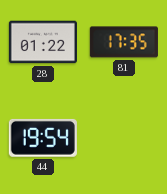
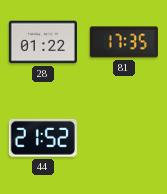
44: 19:54 -> 21:52 (43, 138)
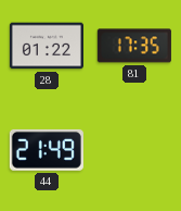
44: 21:52 -> 21:49 (47, 150)
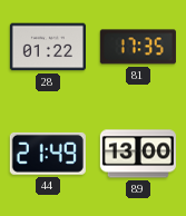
89: none -> 13:00 (138, 154)
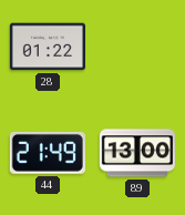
81: 17:35 -> none (138, 47)
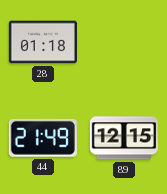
28: 01:22 -> 01:18 (43, 42)
89: 13:00 -> 12:15 (124, 138)
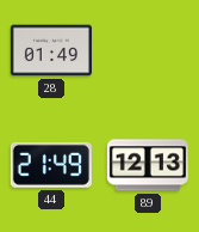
28: 01:18 -> 01:49 (51, 50)
89: 12:15 -> 12:13 (148, 165)
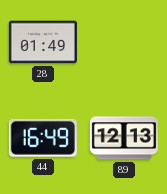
44: 21:49 -> 16:49 (43, 138)
